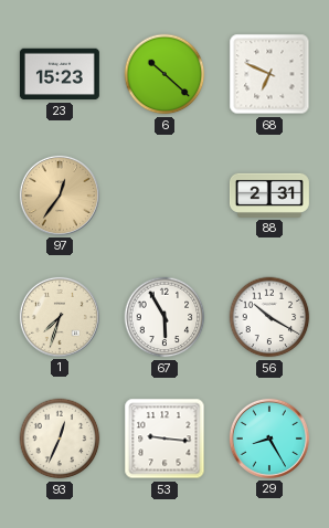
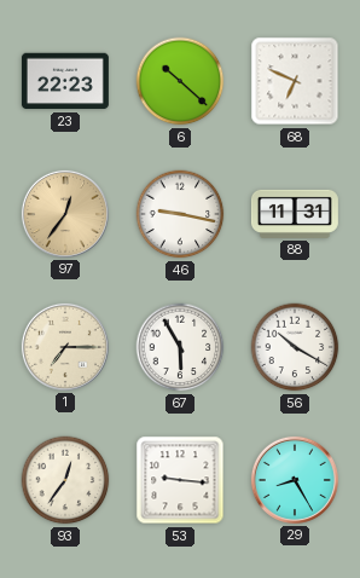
23: 15:23 -> 22:23 (65, 81)
46: none -> 9:17 (180, 214)
88: 2:31 -> 11:31 (295, 214)
1: 7:33 -> 7:15 (65, 347)
93: 12:34 -> 12:36 (65, 480)
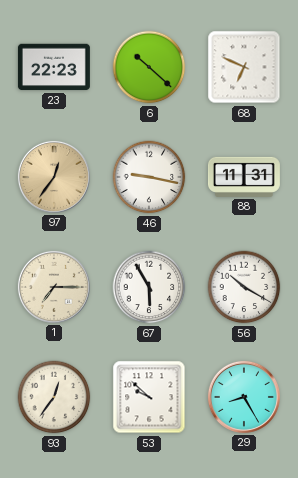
53: 9:16 -> 9:52 (149, 397)
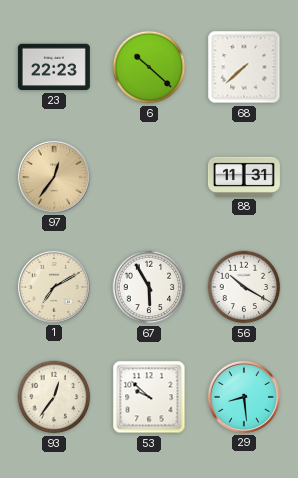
68: 6:49 -> 7:38 (244, 67)
46: 9:17 -> none (149, 177)
1: 7:15 -> 7:10 (54, 287)
29: 8:25 -> 8:29 (244, 397)
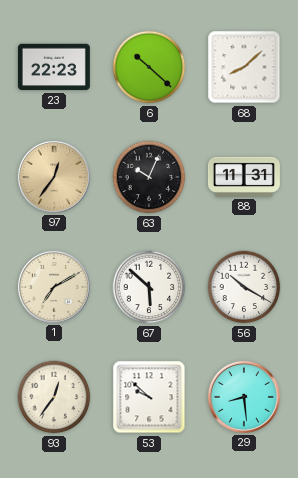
68: 7:38 -> 8:08 (244, 67)
63: none -> 10:04 (149, 177)
67: 5:55 -> 5:52 (149, 287)
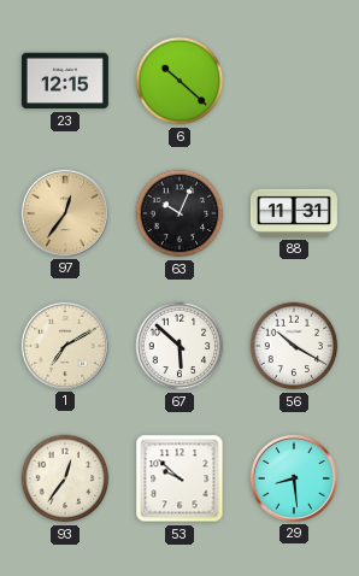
23: 22:23 -> 12:15 (65, 81)
68: 8:08 -> none (244, 67)
